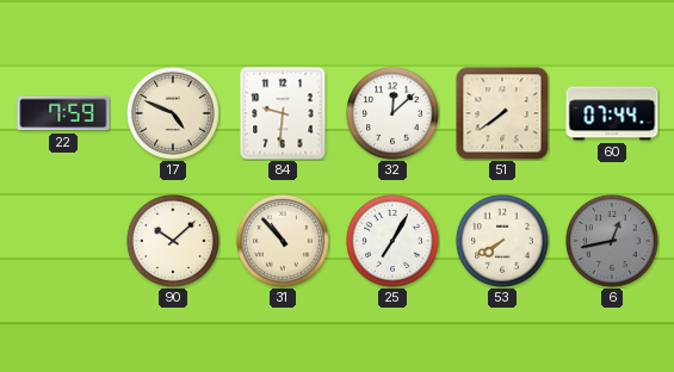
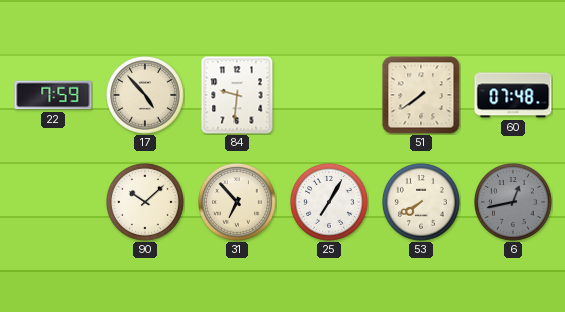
17: 4:49 -> 4:53 (146, 96)
32: 12:08 -> none (394, 114)
60: 07:44 -> 07:48 (513, 95)
31: 10:53 -> 6:53 (238, 203)
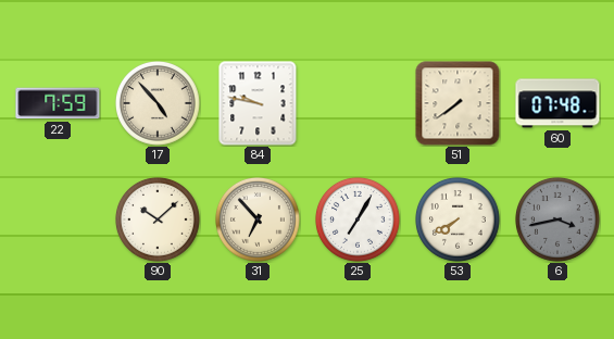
84: 9:31 -> 9:47 (258, 103)
6: 12:43 -> 3:43 (559, 221)
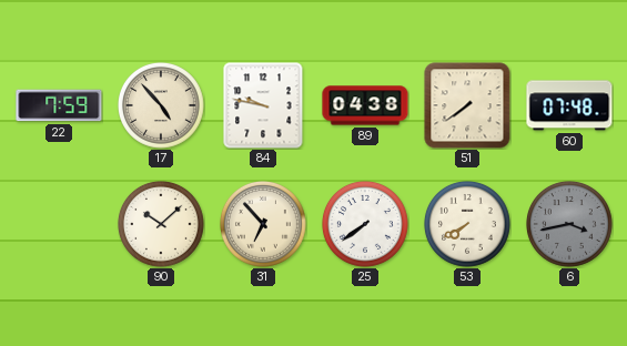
89: none -> 04:38 (365, 105)
25: 7:05 -> 7:39 (366, 225)
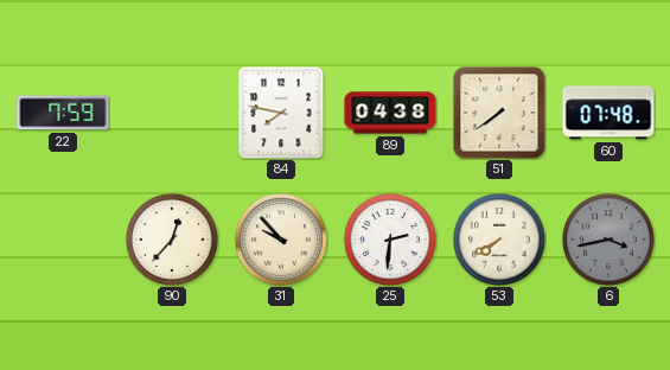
17: 4:53 -> none (162, 106)
84: 9:47 -> 7:47 (281, 113)
90: 10:08 -> 12:37 (173, 241)
31: 6:53 -> 9:53 (282, 241)
25: 7:39 -> 2:31 (391, 241)
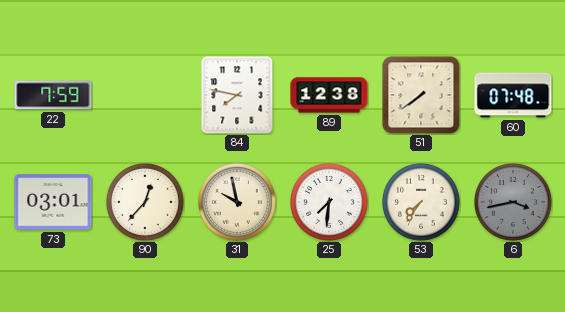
89: 04:38 -> 12:38 (329, 95)
73: none -> 03:01 (53, 202)
31: 9:53 -> 9:58 (238, 203)
25: 2:31 -> 7:31 (330, 203)
53: 7:40 -> 7:36 (422, 203)
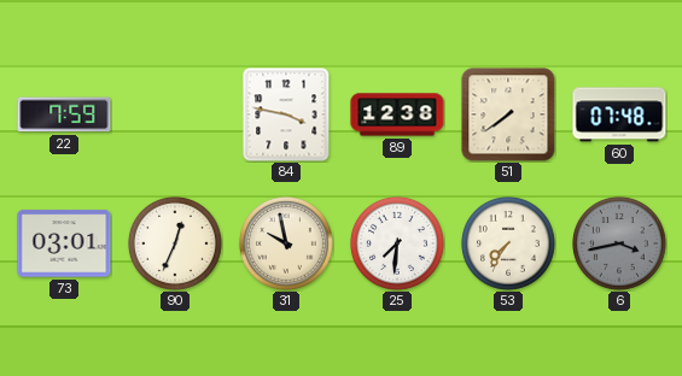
84: 7:47 -> 3:47 (286, 114)
90: 12:37 -> 12:34 (176, 245)
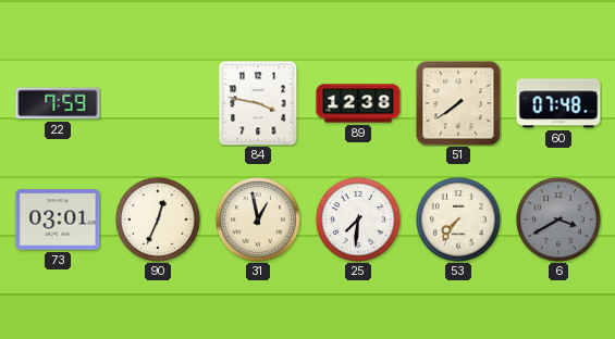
31: 9:58 -> 12:58 (259, 221)
6: 3:43 -> 3:40 (559, 221)
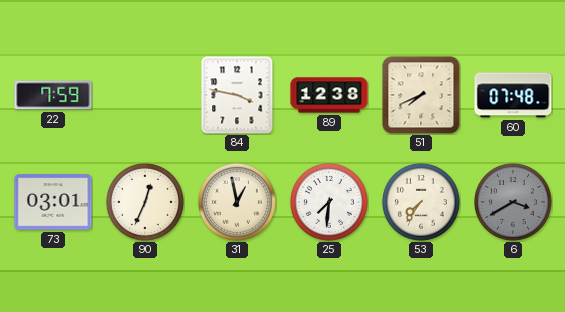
51: 7:39 -> 7:41 (421, 95)
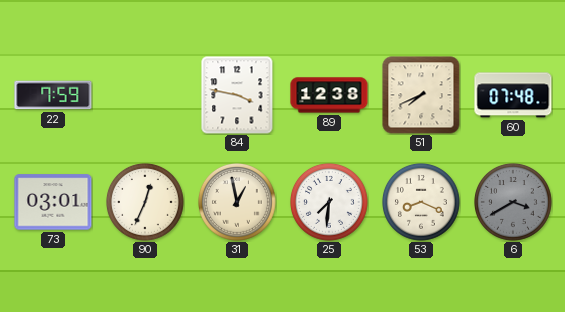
53: 7:36 -> 8:19 (422, 203)
